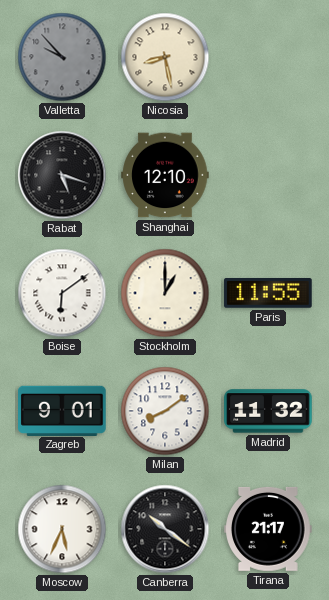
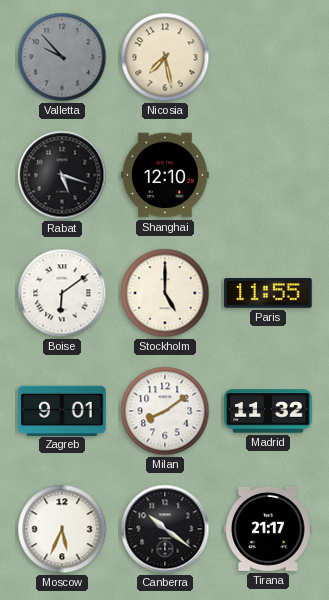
Nicosia: 8:28 -> 7:28 (165, 57)
Stockholm: 1:00 -> 5:00 (165, 293)
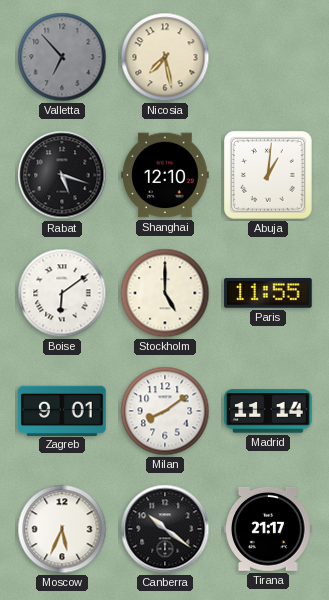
Valletta: 9:53 -> 6:53 (62, 57)
Abuja: none -> 1:01 (269, 176)
Madrid: 11:32 -> 11:14 (268, 411)
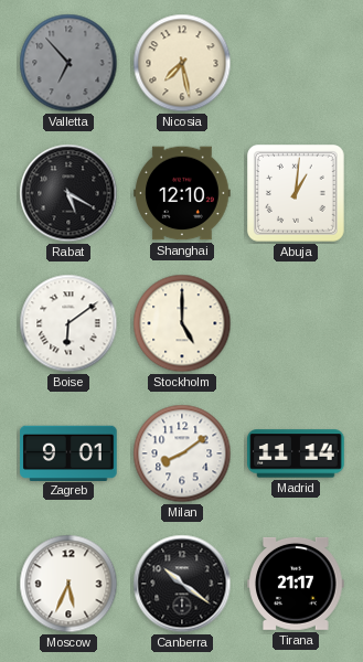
Rabat: 5:18 -> 5:20 (68, 193)
Paris: 11:55 -> none (268, 293)
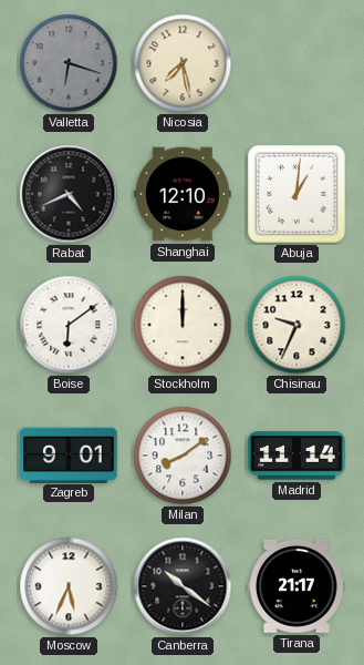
Valletta: 6:53 -> 6:18 (69, 63)
Rabat: 5:20 -> 4:41 (69, 194)
Stockholm: 5:00 -> 12:00 (183, 325)
Chisinau: none -> 9:34 (297, 325)
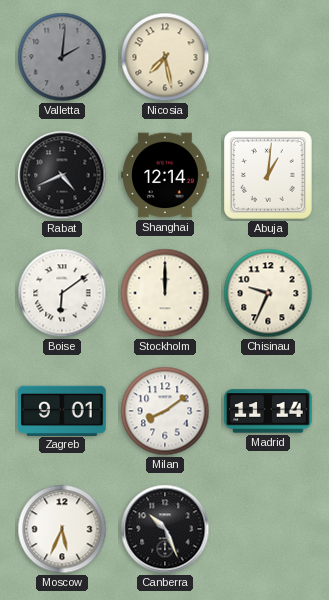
Valletta: 6:18 -> 2:01 (62, 57)
Shanghai: 12:10 -> 12:14 (165, 175)
Canberra: 10:21 -> 10:26 (165, 529)
Tirana: 21:17 -> none (297, 586)
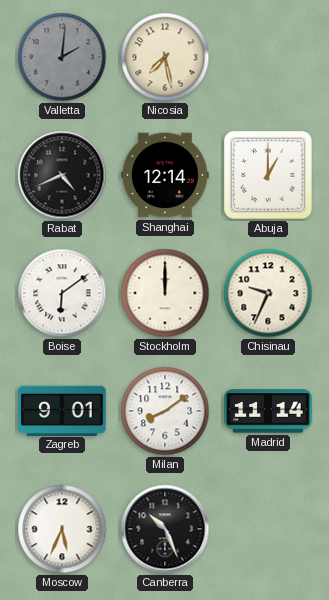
Abuja: 1:01 -> 1:00 (269, 176)
